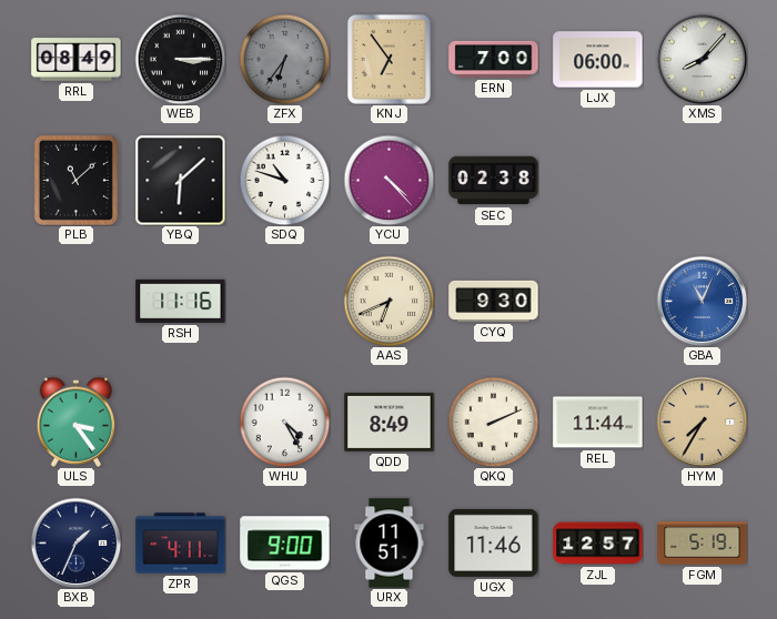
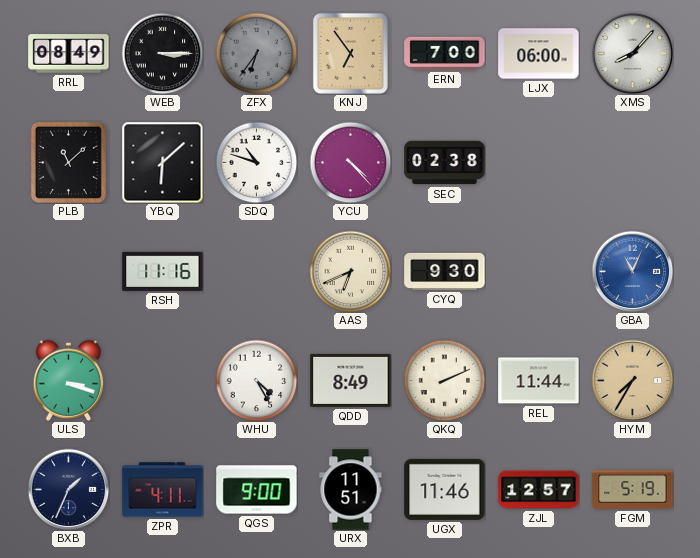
ULS: 3:24 -> 3:18 (69, 380)
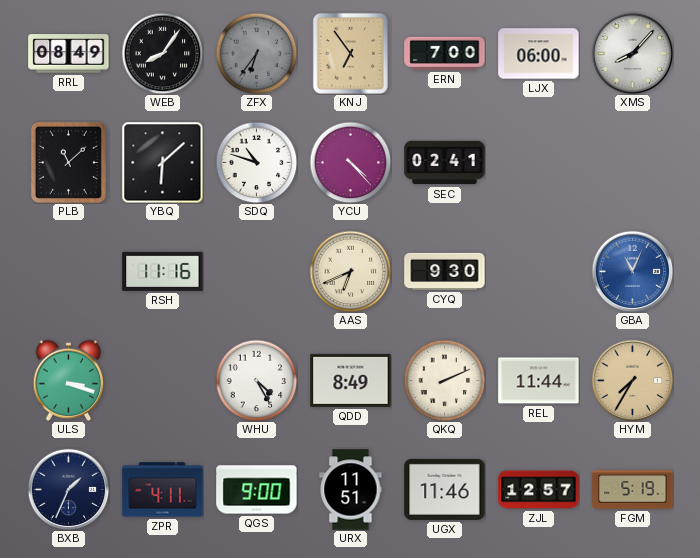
WEB: 3:15 -> 8:06 (162, 53)
SEC: 02:38 -> 02:41 (445, 163)
